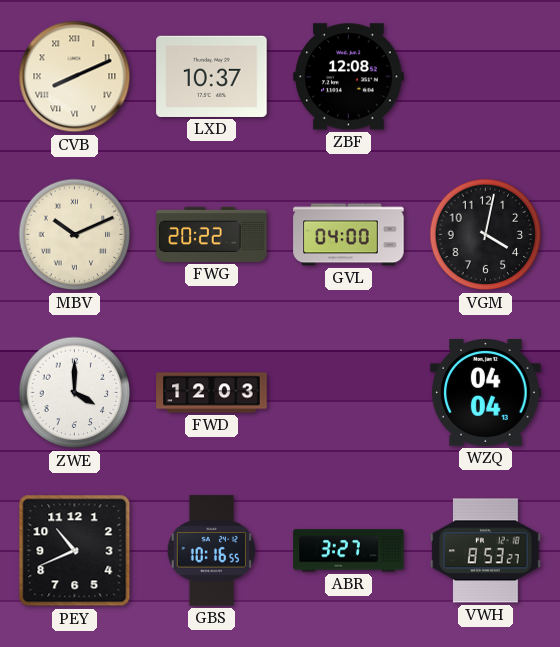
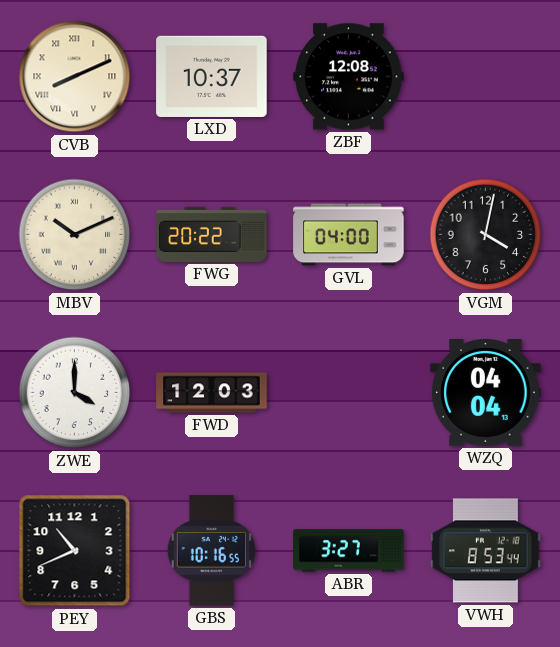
VWH: 8:53:27 -> 8:53:44 (486, 551)
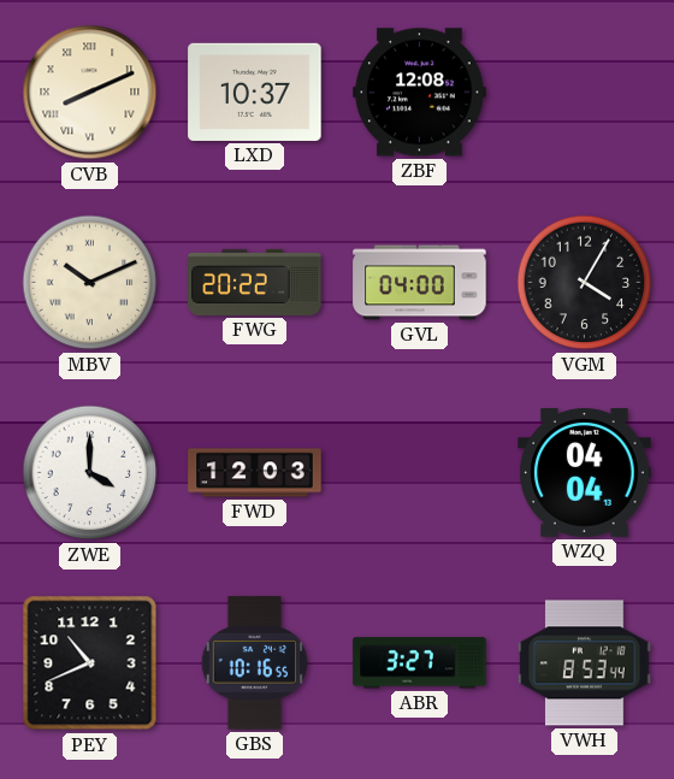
VGM: 4:02 -> 4:05 (585, 283)
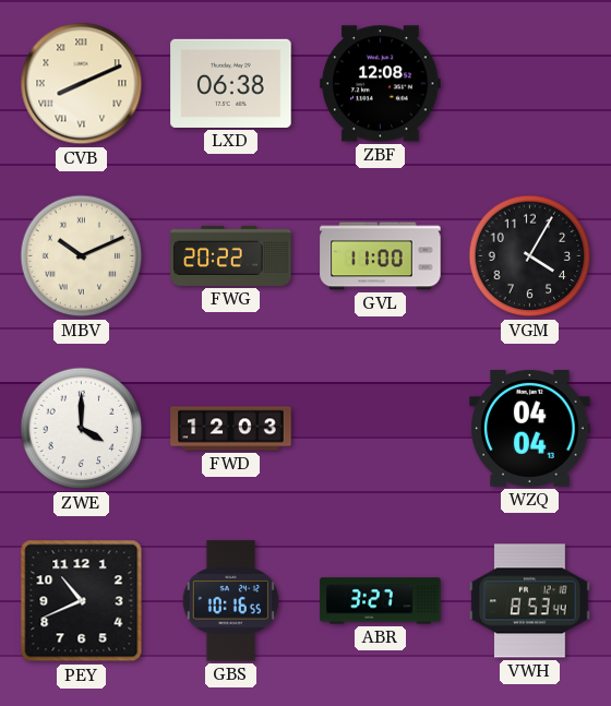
LXD: 10:37 -> 06:38 (231, 83)
GVL: 04:00 -> 11:00 (381, 256)
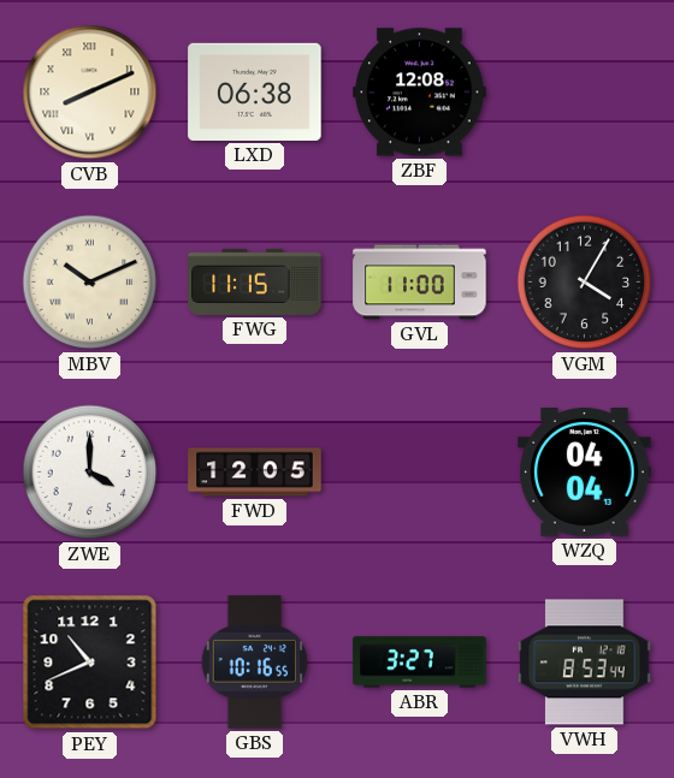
FWG: 20:22 -> 11:15 (255, 281)
FWD: 12:03 -> 12:05 (255, 473)
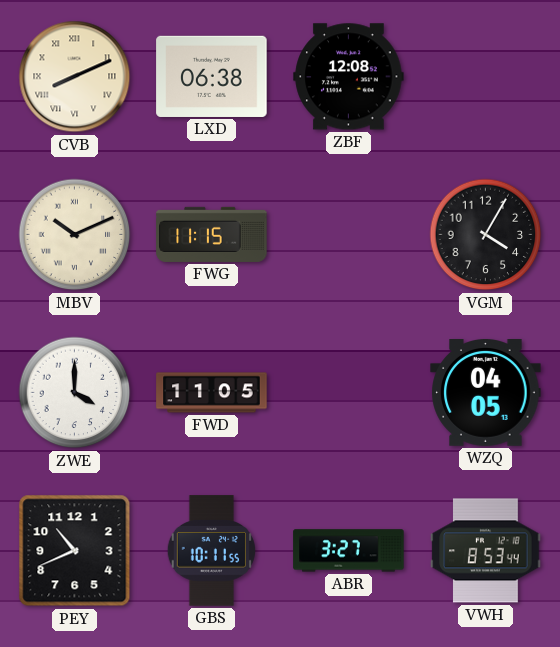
GVL: 11:00 -> none (420, 283)
FWD: 12:05 -> 11:05 (212, 393)
WZQ: 04:04 -> 04:05 (486, 393)
GBS: 10:16 -> 10:11 (211, 551)
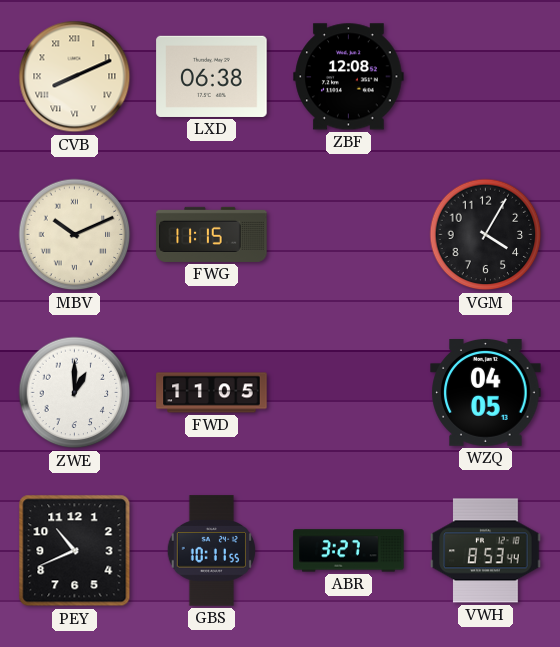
ZWE: 4:00 -> 1:00 (75, 393)
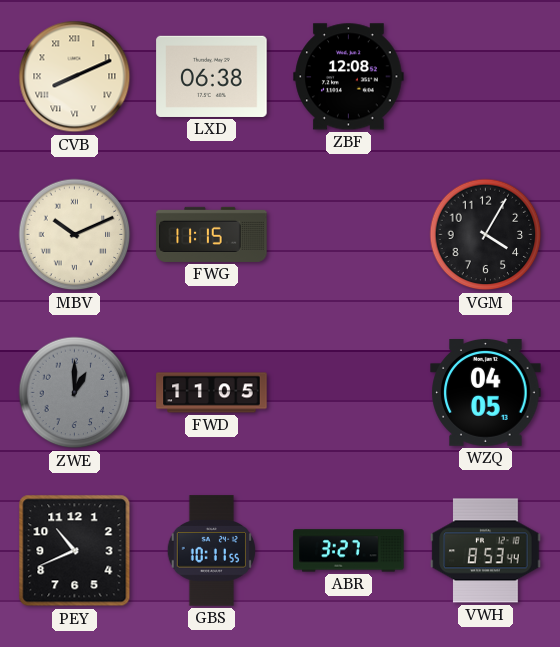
ZWE dial: white -> grey (75, 393)
